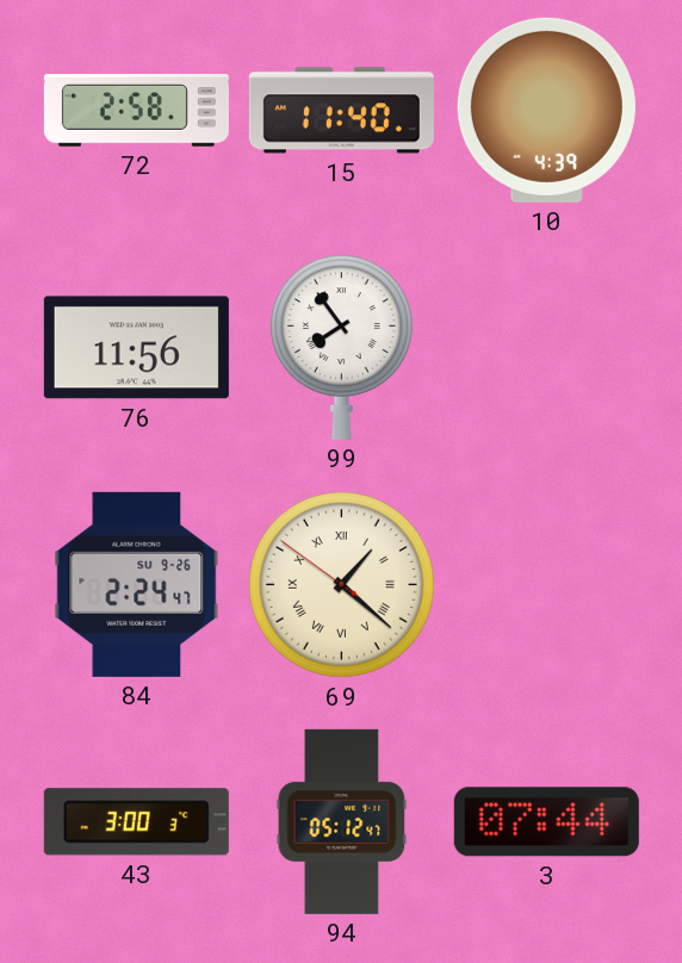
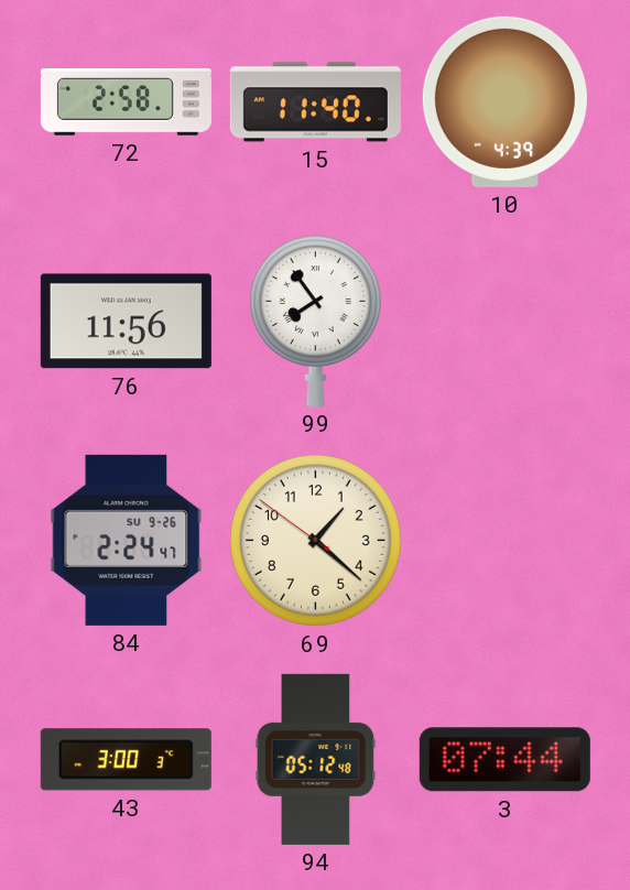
69 numerals: Roman -> Arabic (316, 541)
94: 05:12:47 -> 05:12:48 (316, 759)
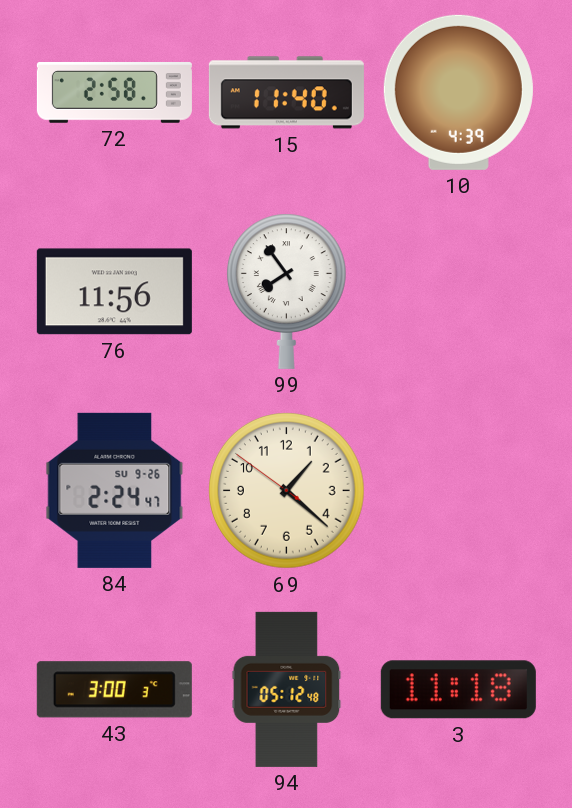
3: 07:44 -> 11:18 (458, 690)
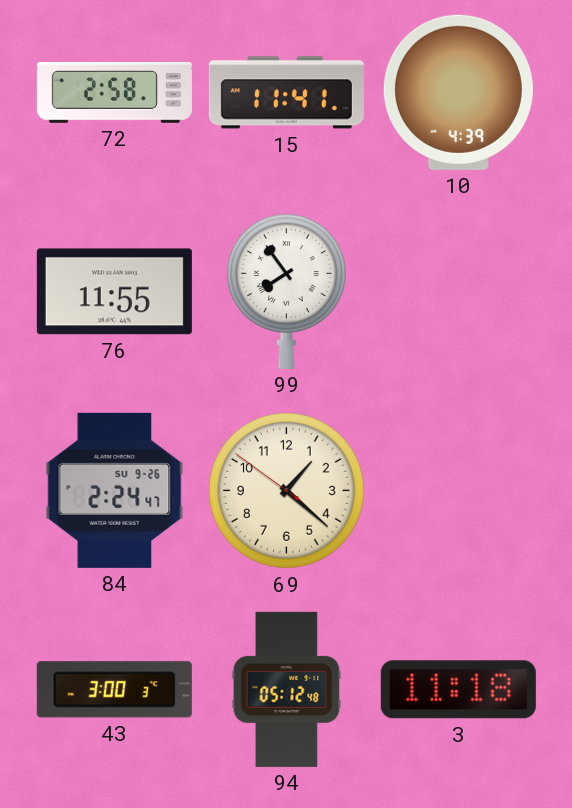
15: 11:40 -> 11:41 (286, 93)
76: 11:56 -> 11:55 (114, 292)
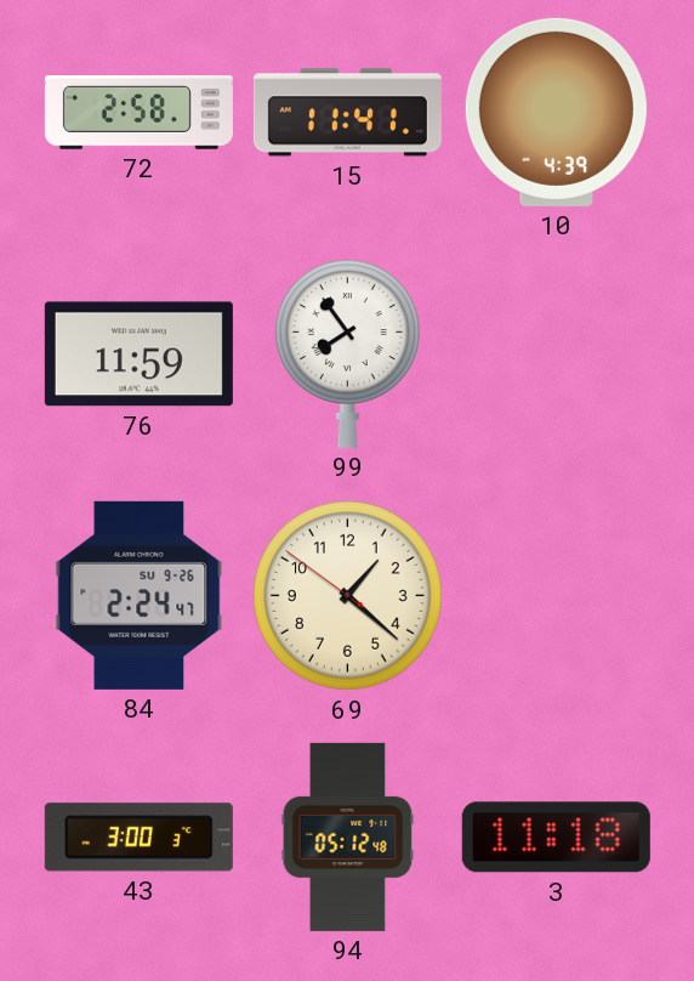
76: 11:55 -> 11:59 (138, 355)
